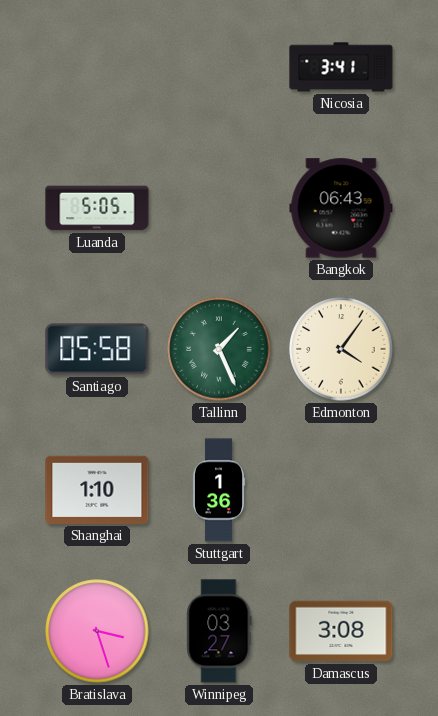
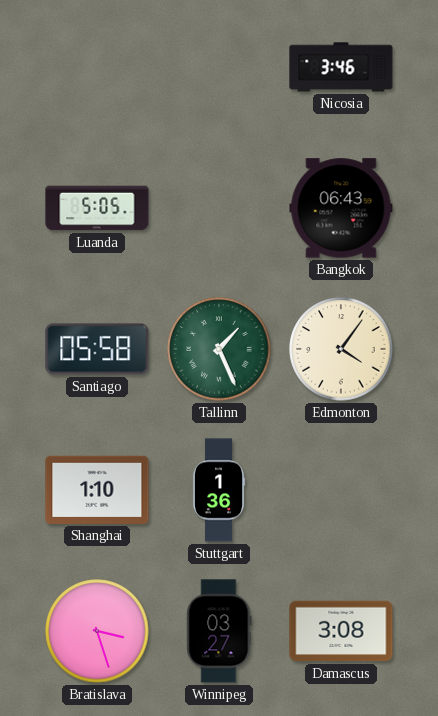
Nicosia: 3:41 -> 3:46 (341, 67)
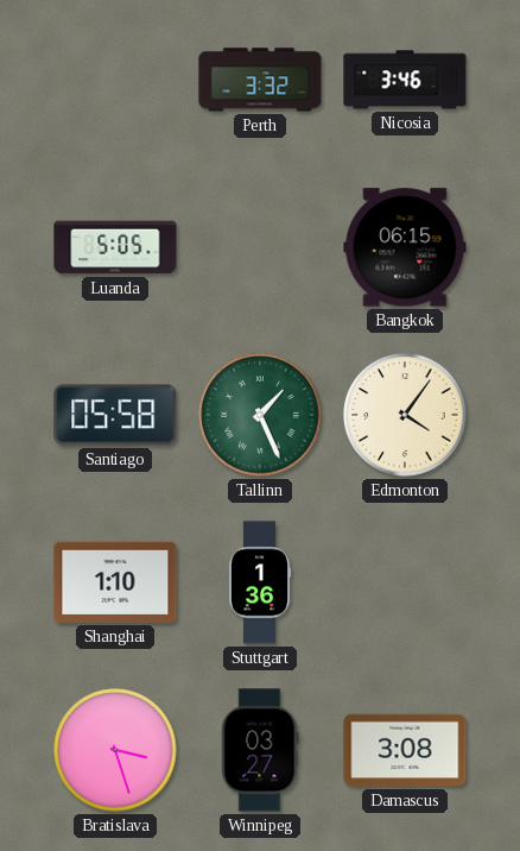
Perth: none -> 3:32 (260, 80)
Bangkok: 06:43 -> 06:15 (405, 247)
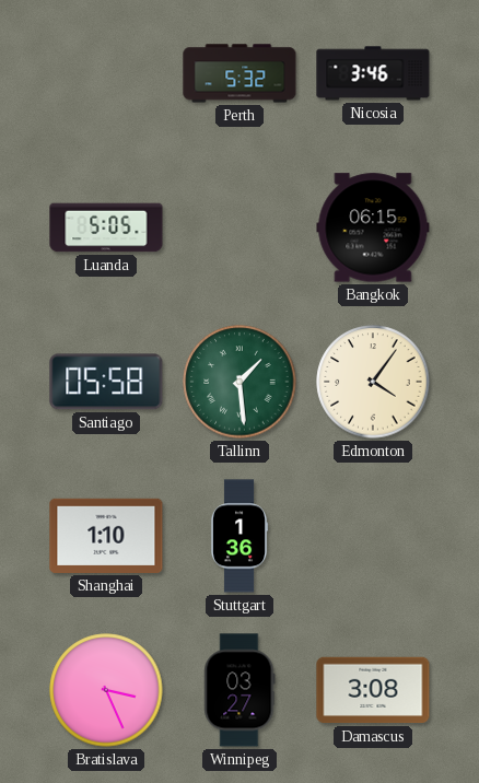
Perth: 3:32 -> 5:32 (240, 73)
Tallinn: 1:26 -> 1:29 (240, 382)
Bratislava: 3:27 -> 3:26 (106, 690)
